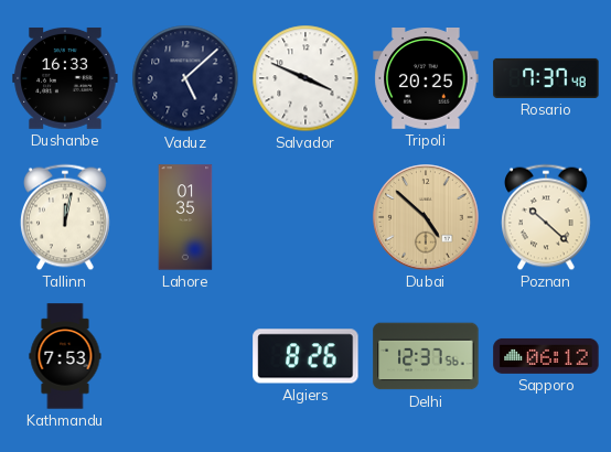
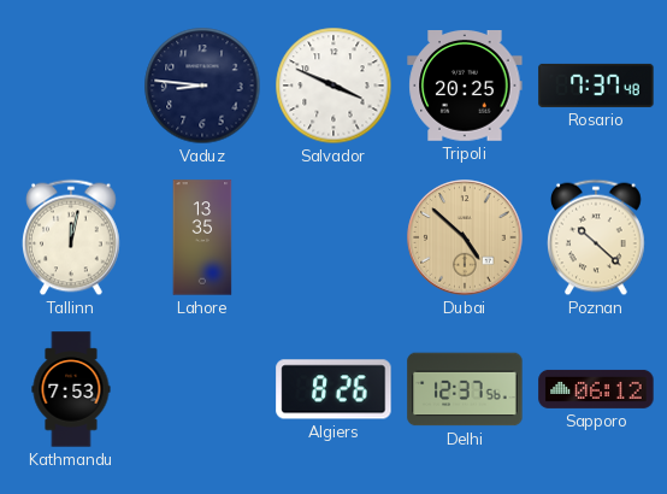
Dushanbe: 16:33 -> none (65, 78)
Vaduz: 5:08 -> 8:46 (202, 86)
Lahore: 01:35 -> 13:35 (202, 237)
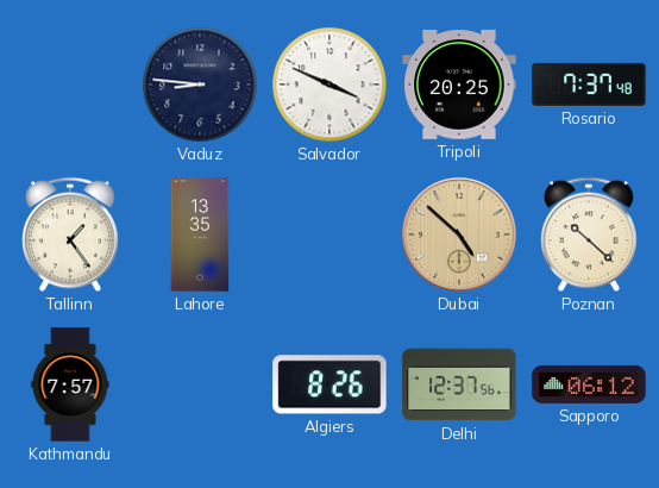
Tallinn: 12:02 -> 1:24 (71, 234)
Kathmandu: 7:53 -> 7:57 (70, 384)
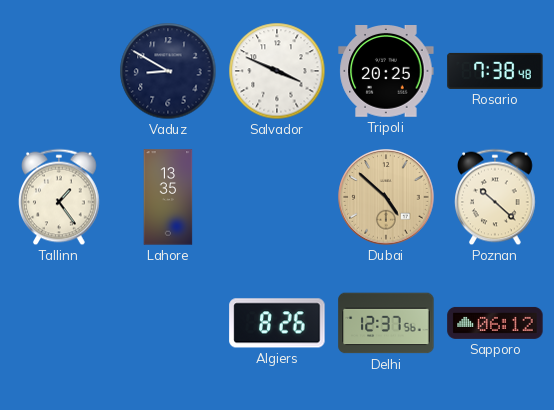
Vaduz: 8:46 -> 8:50 (168, 71)
Rosario: 7:37 -> 7:38 (495, 71)
Kathmandu: 7:57 -> none (70, 384)
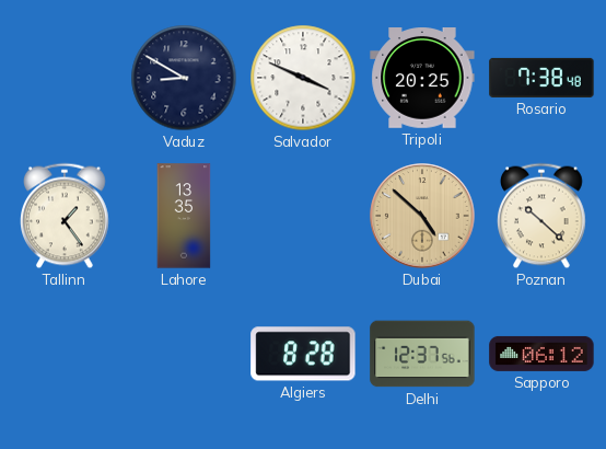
Algiers: 8:26 -> 8:28 (303, 354)
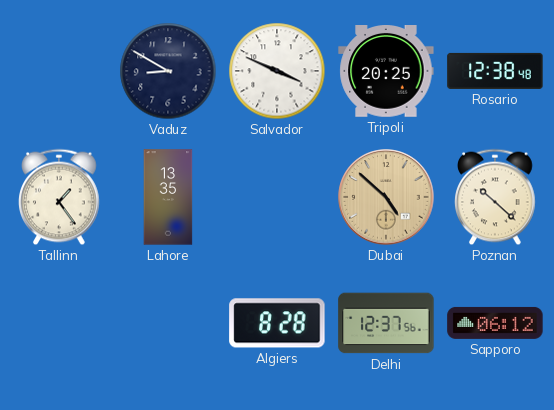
Rosario: 7:38 -> 12:38 (495, 71)
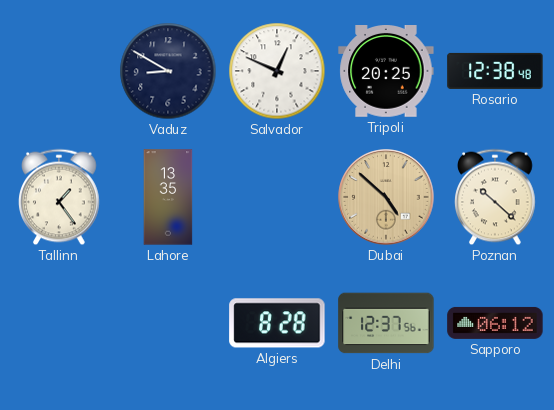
Salvador: 3:49 -> 12:49 (277, 71)
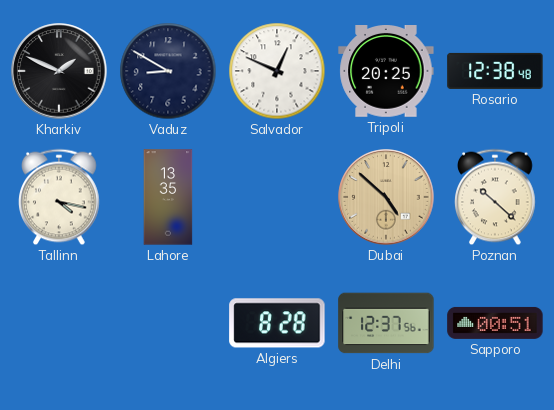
Kharkiv: none -> 1:49 (59, 71)
Tallinn: 1:24 -> 4:17 (60, 197)
Sapporo: 06:12 -> 00:51 (495, 323)
